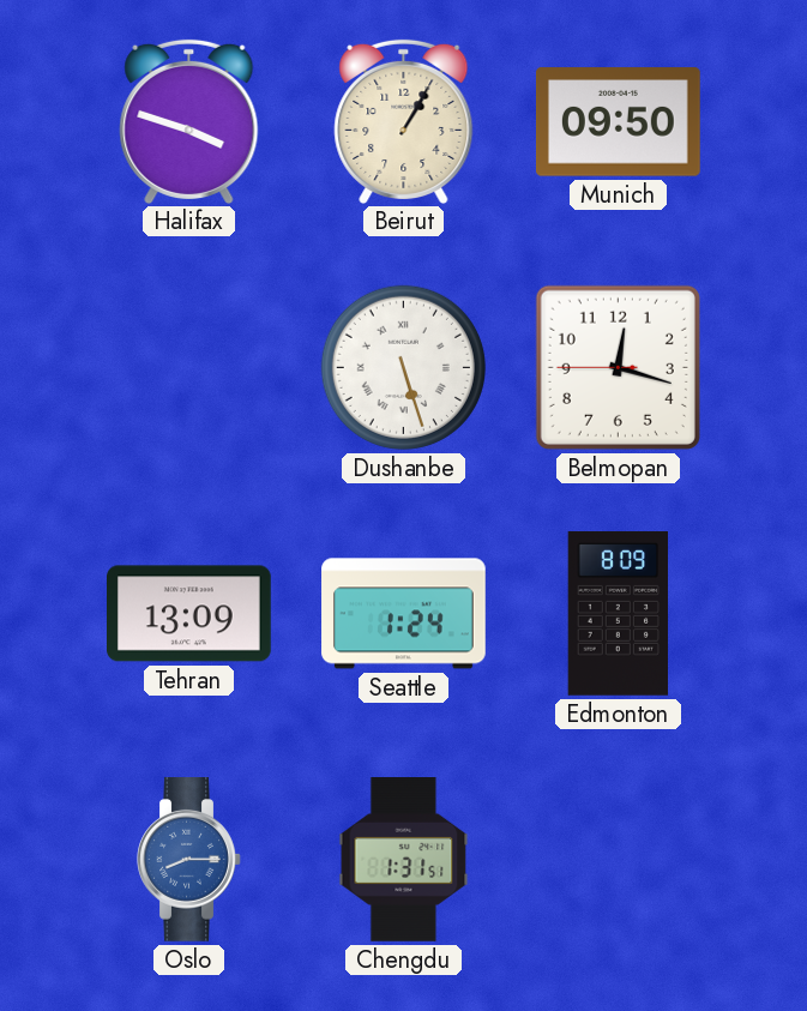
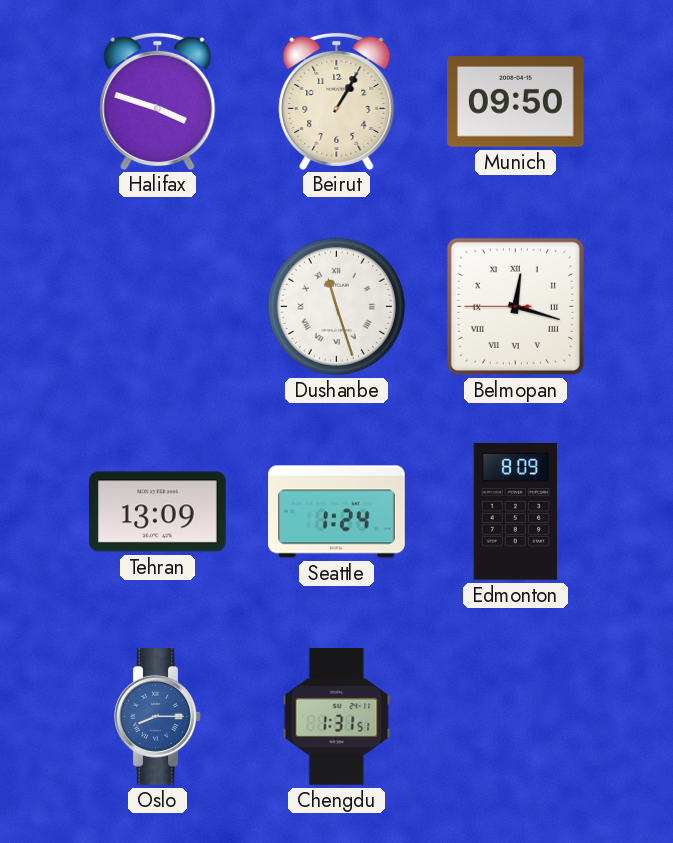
Dushanbe: 5:27 -> 11:27 (336, 306)
Belmopan numerals: Arabic -> Roman (515, 306)
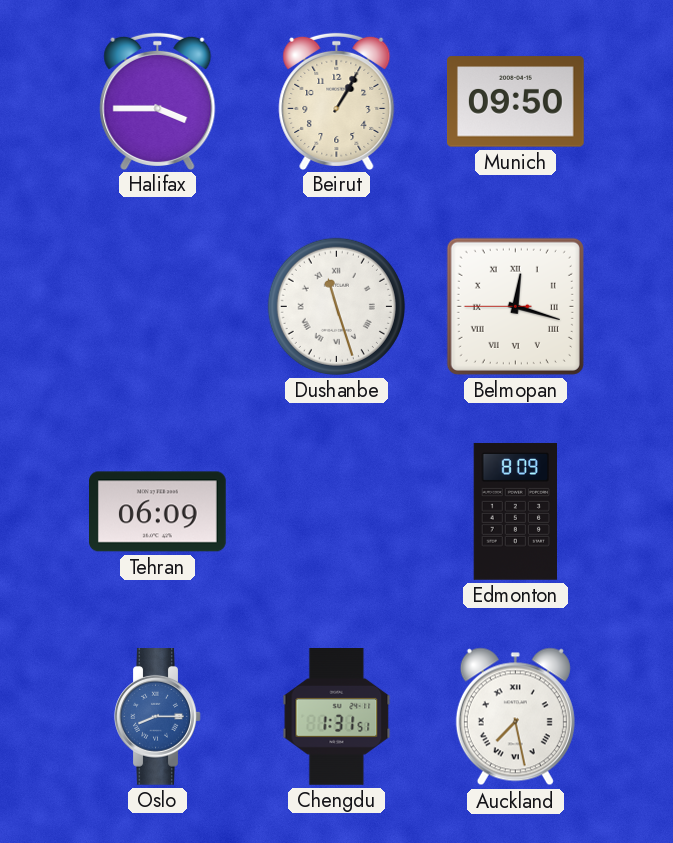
Halifax: 3:48 -> 3:45 (158, 101)
Tehran: 13:09 -> 06:09 (158, 512)
Seattle: 1:24 -> none (337, 512)
Auckland: none -> 7:28 (515, 717)
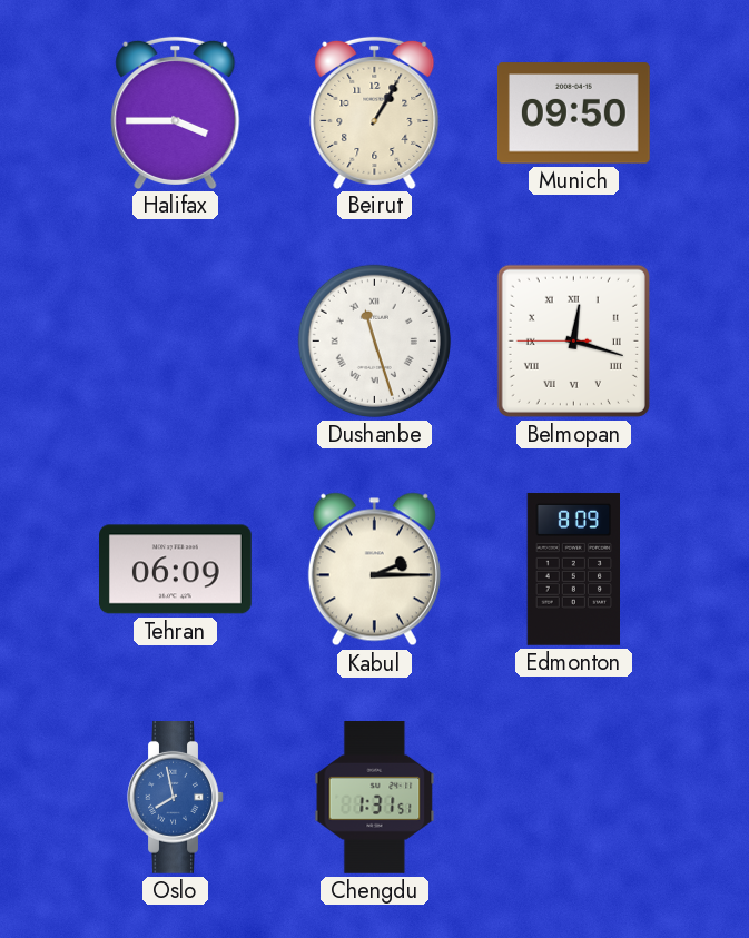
Kabul: none -> 2:15 (374, 570)
Oslo: 8:15 -> 7:58 (176, 798)
Auckland: 7:28 -> none (515, 717)
